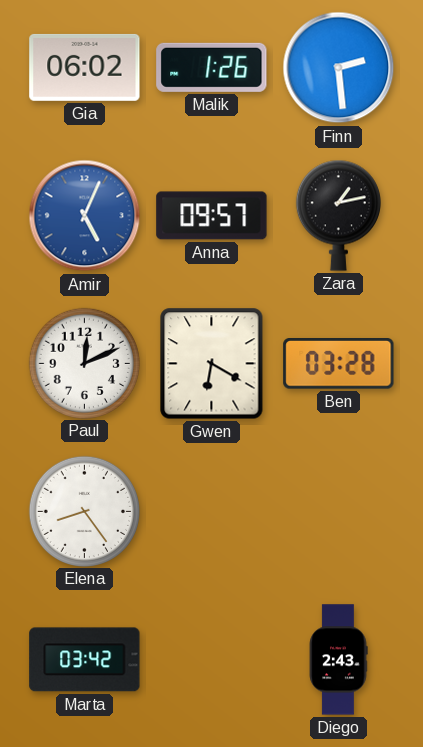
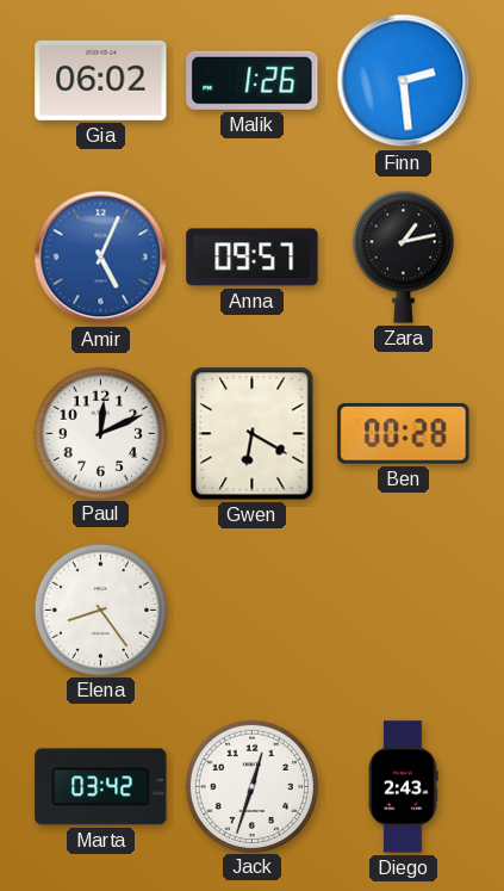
Ben: 03:28 -> 00:28 (404, 434)
Jack: none -> 12:33 (251, 786)
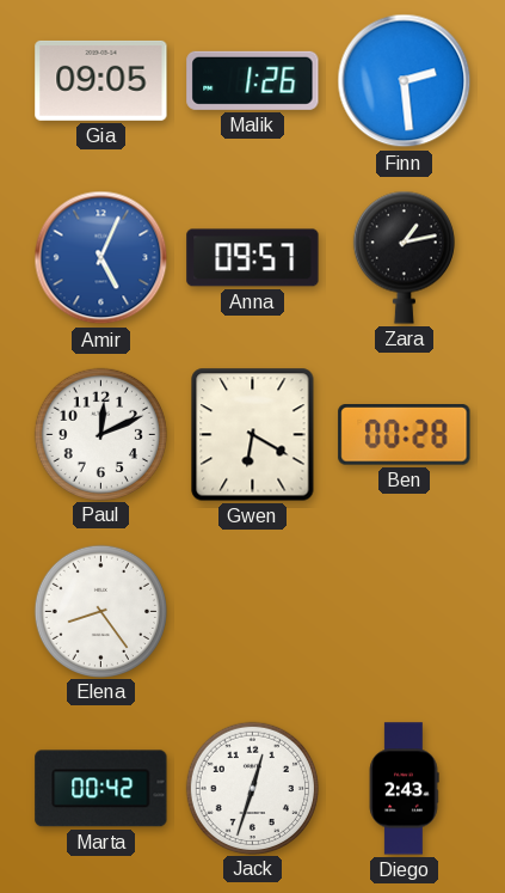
Gia: 06:02 -> 09:05 (101, 80)
Marta: 03:42 -> 00:42 (101, 789)
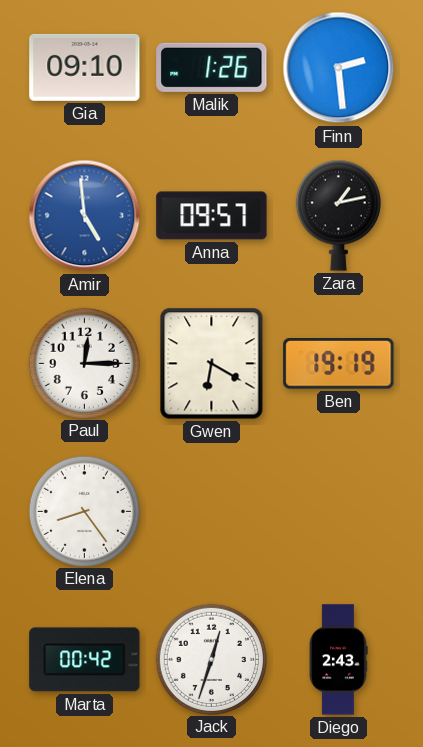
Gia: 09:05 -> 09:10 (85, 67)
Amir: 5:04 -> 4:59 (85, 216)
Paul: 12:11 -> 12:15 (84, 363)
Ben: 00:28 -> 19:19 (339, 364)
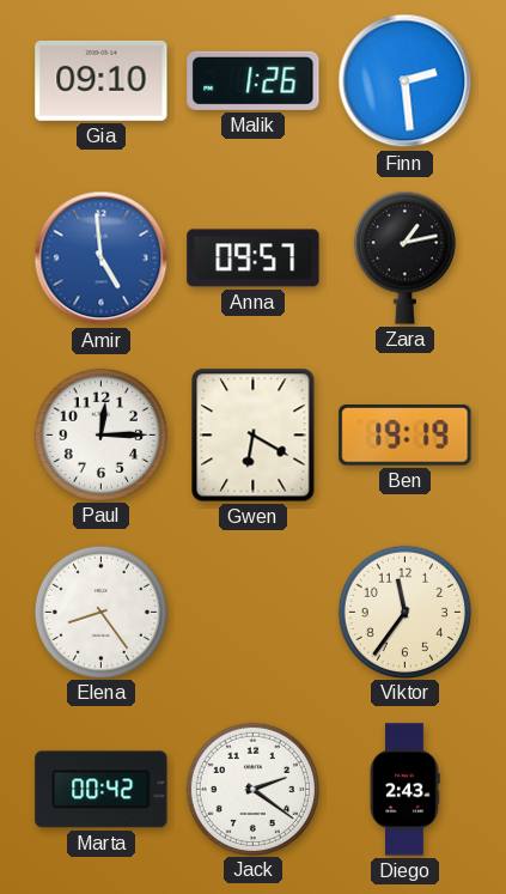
Viktor: none -> 11:36 (404, 612)
Jack: 12:33 -> 2:21 (252, 789)
